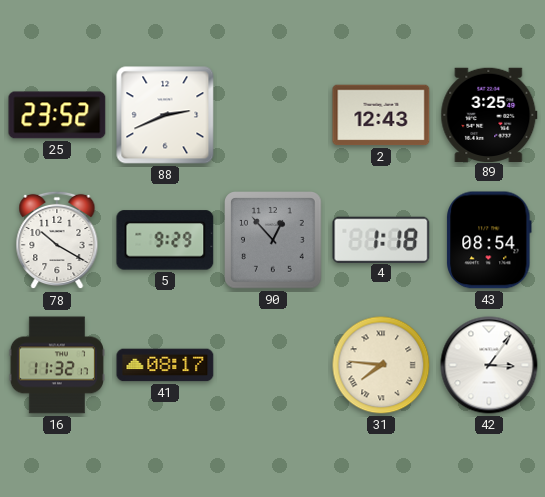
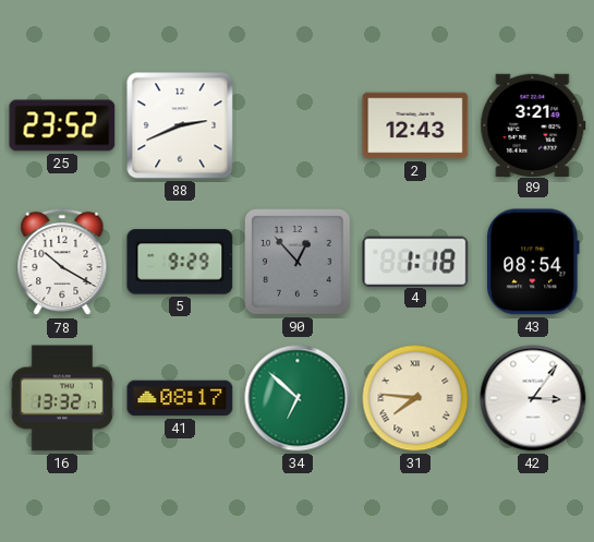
89: 3:25 -> 3:21 (533, 124)
16: 11:32 -> 13:32 (62, 398)
34: none -> 6:52 (298, 398)
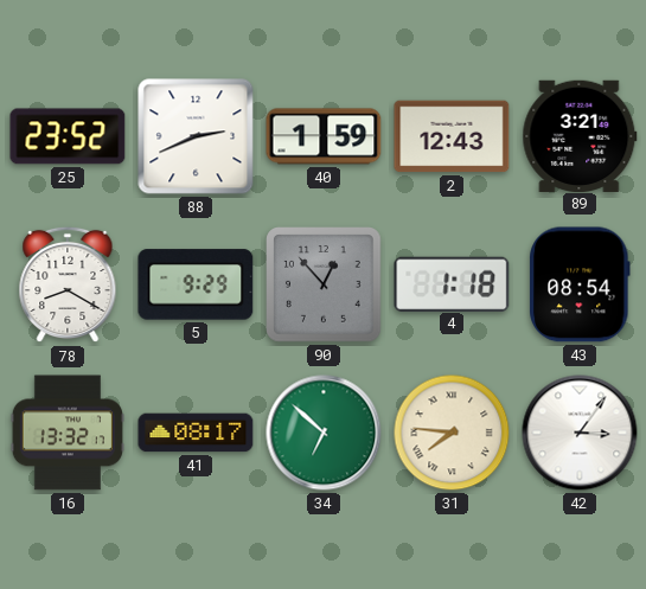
40: none -> 1:59 (324, 136)
78: 10:20 -> 8:20 (68, 284)
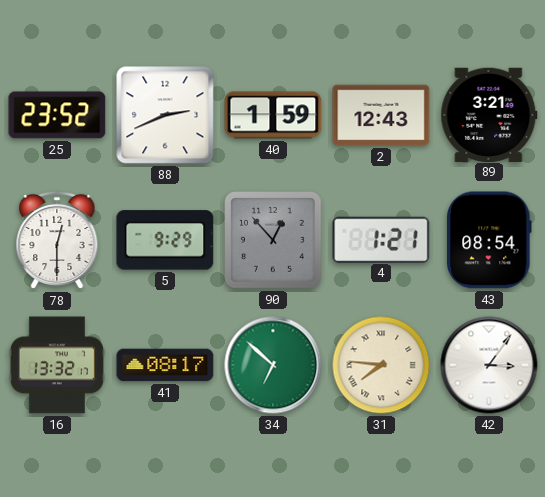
78: 8:20 -> 12:30 (57, 240)
4: 1:18 -> 1:21 (381, 239)
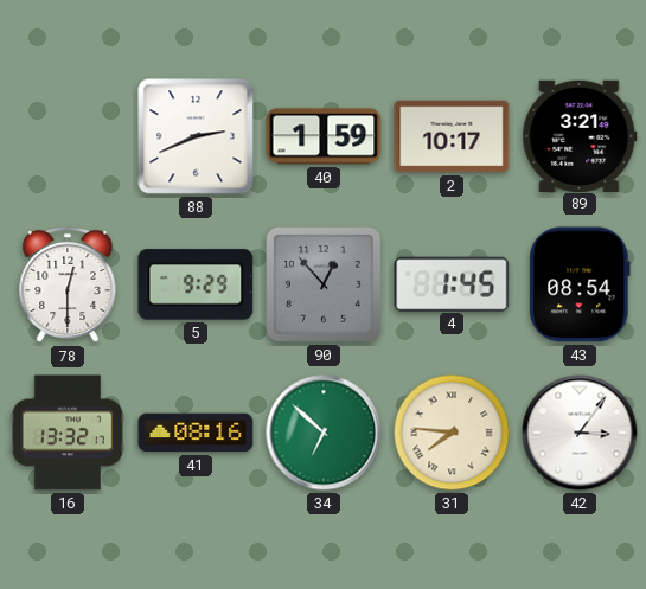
25: 23:52 -> none (57, 115)
2: 12:43 -> 10:17 (452, 136)
4: 1:21 -> 1:45 (452, 283)
41: 08:17 -> 08:16 (196, 433)
